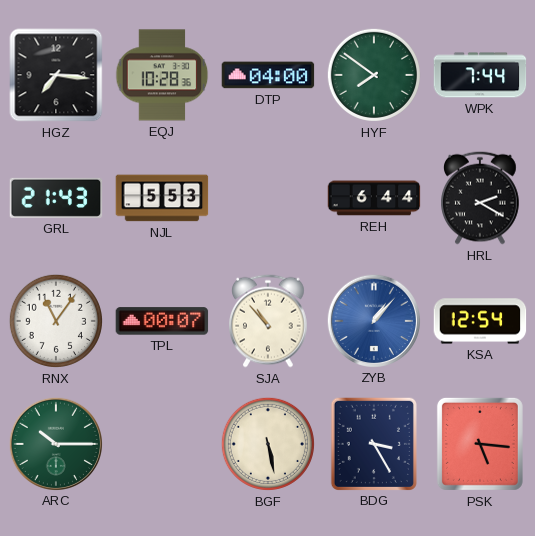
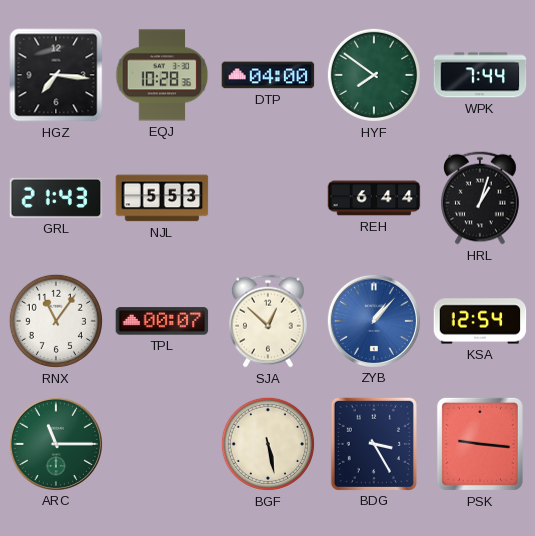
HRL: 2:20 -> 1:03 (481, 198)
SJA: 10:53 -> 12:52 (269, 321)
ARC: 10:15 -> 11:15 (55, 443)
PSK: 5:16 -> 9:16 (480, 444)
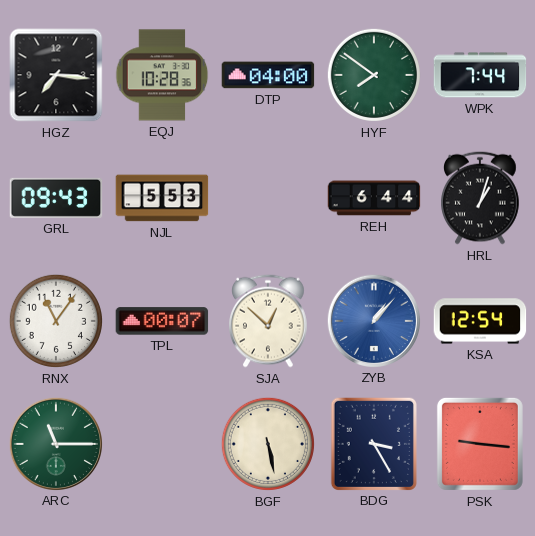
GRL: 21:43 -> 09:43 (56, 198)
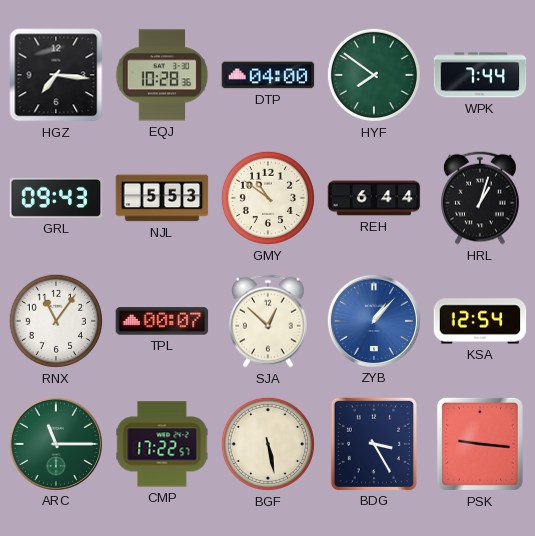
GMY: none -> 10:51 (268, 198)
CMP: none -> 17:22 (162, 444)
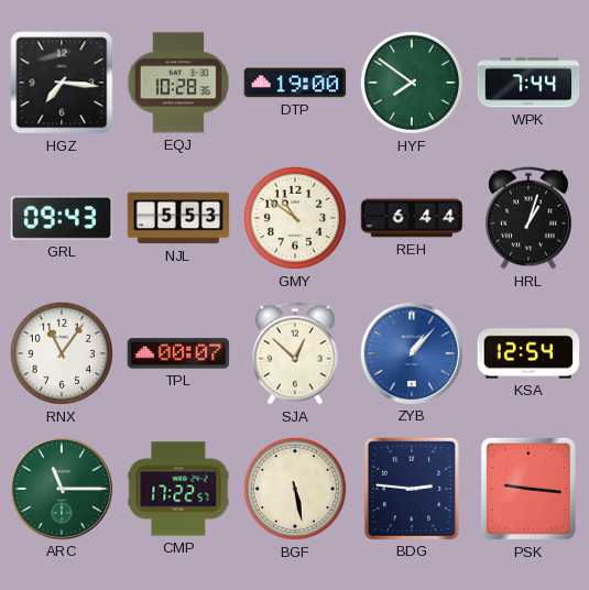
DTP: 04:00 -> 19:00 (295, 83)
BDG: 3:25 -> 2:46 (412, 488)
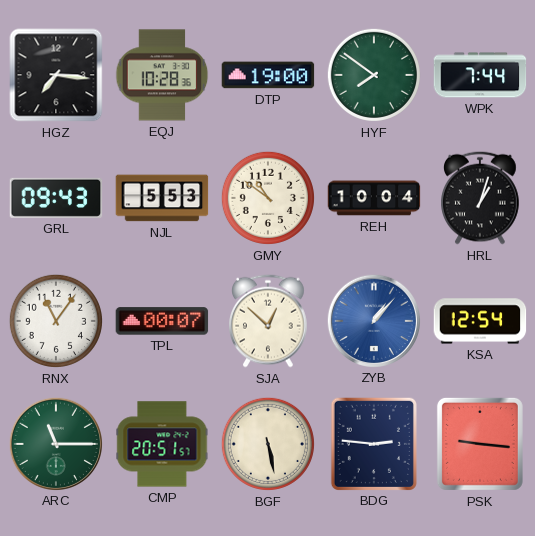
REH: 6:44 -> 10:04 (374, 198)
CMP: 17:22 -> 20:51 (162, 444)
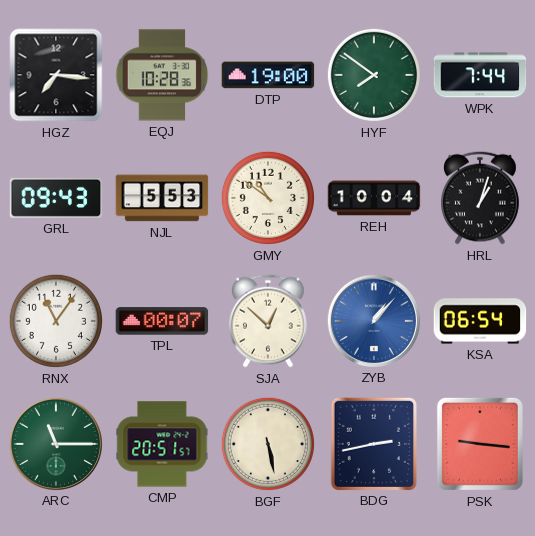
KSA: 12:54 -> 06:54 (480, 321)
BDG: 2:46 -> 2:43 (374, 443)
